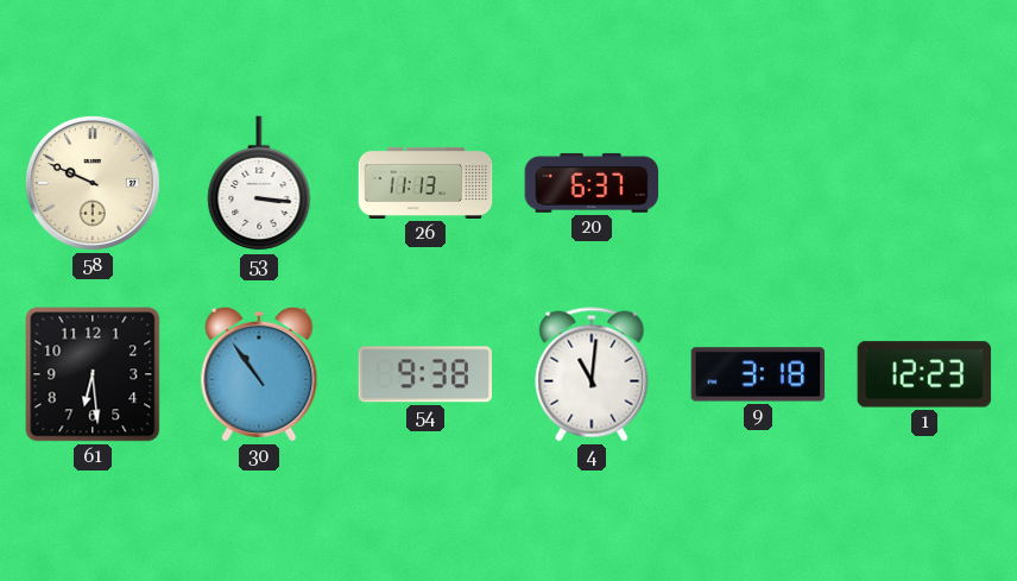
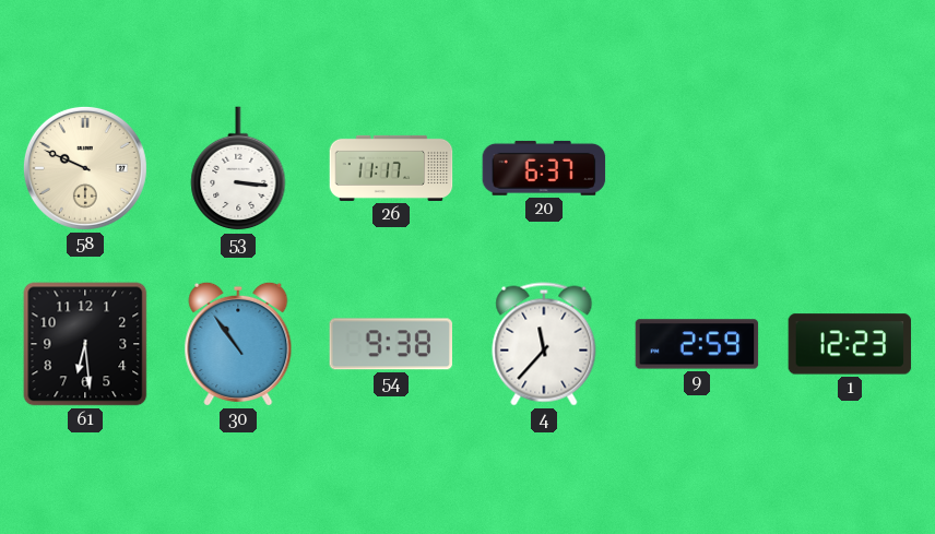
26: 11:13 -> 11:17 (391, 168)
4: 11:01 -> 11:37 (544, 344)
9: 3:18 -> 2:59 (697, 344)
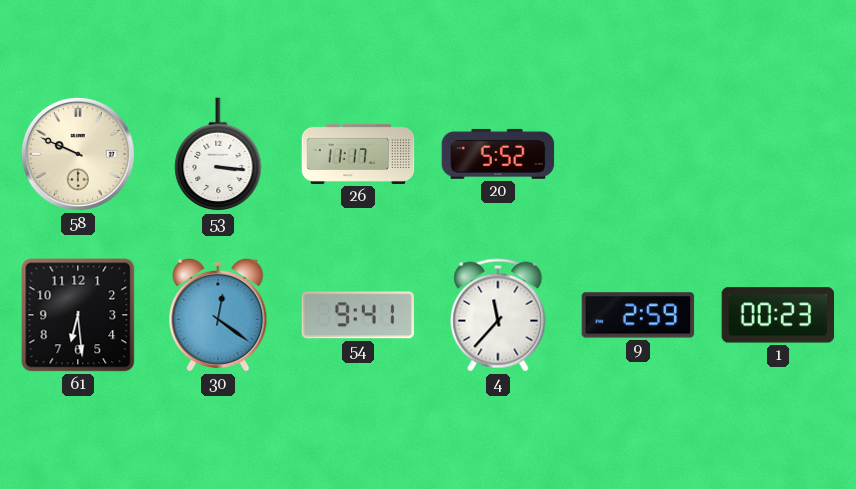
20: 6:37 -> 5:52 (498, 154)
30: 10:54 -> 12:21 (218, 315)
54: 9:38 -> 9:41 (357, 315)
1: 12:23 -> 00:23 (778, 315)
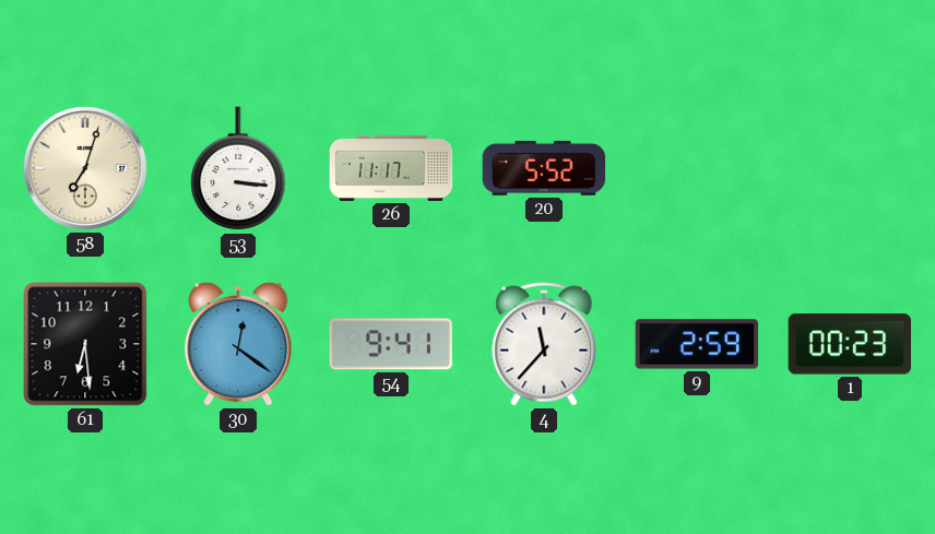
58: 9:49 -> 7:03 (85, 168)
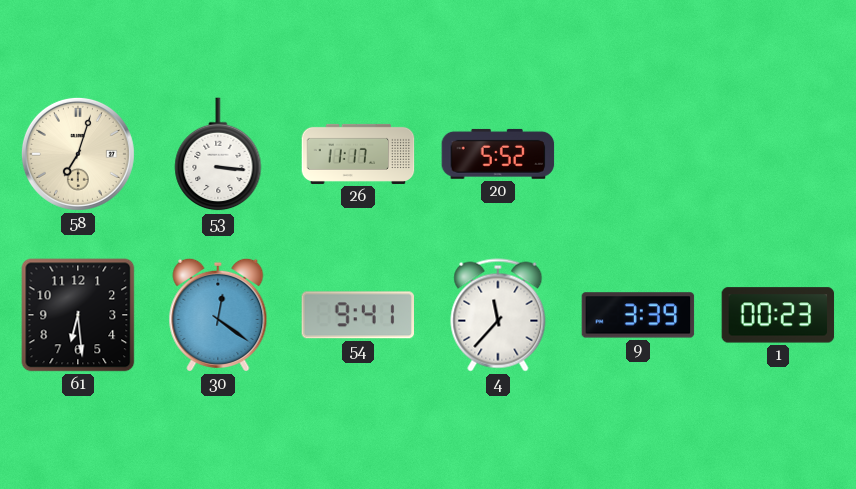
9: 2:59 -> 3:39 (638, 315)
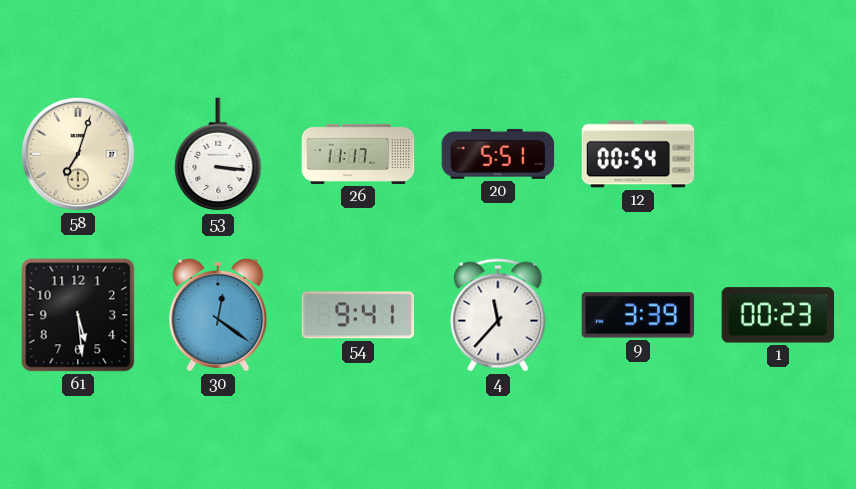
20: 5:52 -> 5:51 (498, 154)
12: none -> 00:54 (638, 154)
61: 6:29 -> 5:29 (78, 315)
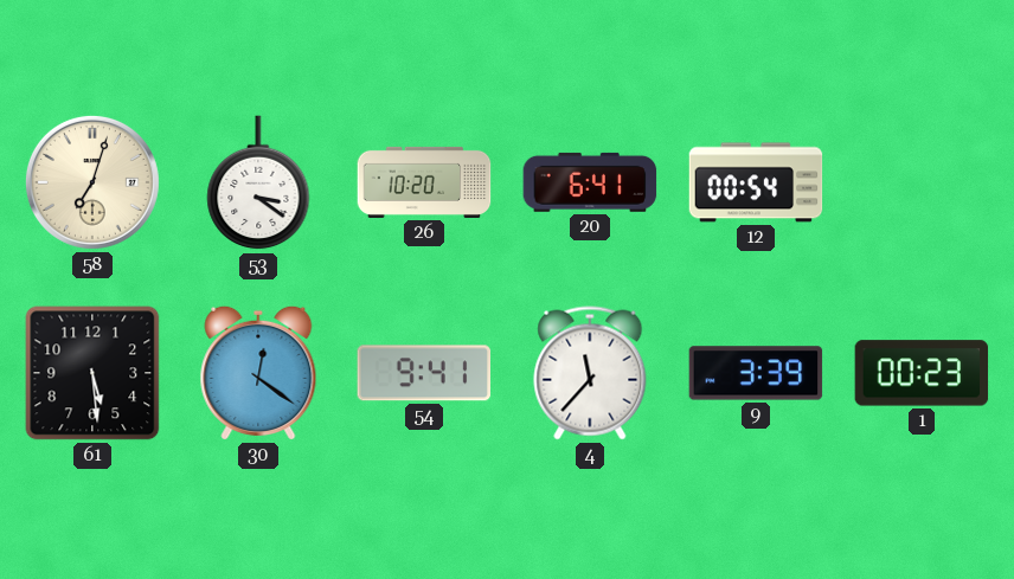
53: 3:16 -> 3:21 (258, 184)
26: 11:17 -> 10:20 (424, 182)
20: 5:51 -> 6:41 (590, 182)
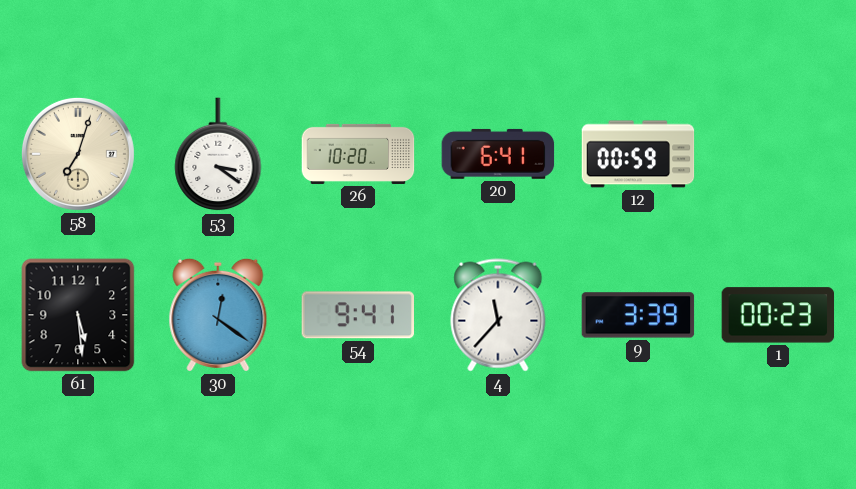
12: 00:54 -> 00:59 (638, 154)
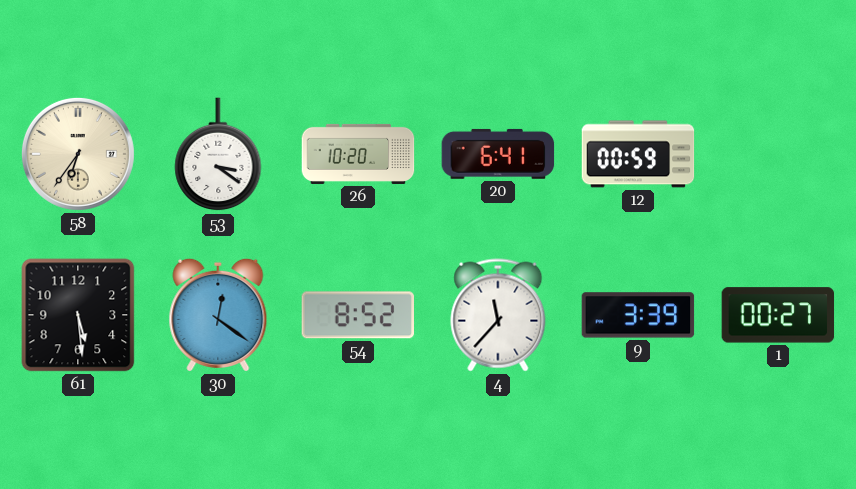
58: 7:03 -> 6:36 (78, 154)
54: 9:41 -> 8:52 (357, 315)
1: 00:23 -> 00:27 (778, 315)
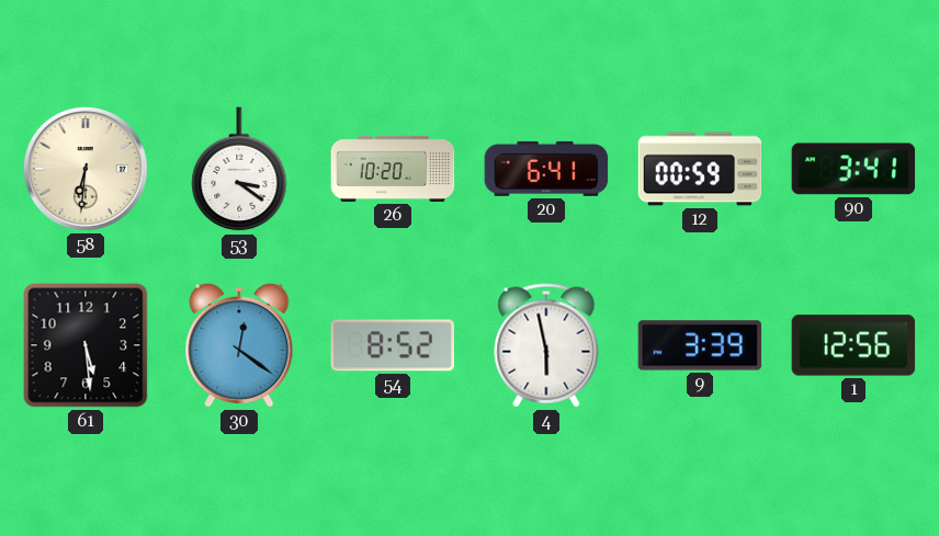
58: 6:36 -> 6:31 (86, 169)
90: none -> 3:41 (853, 169)
4: 11:37 -> 5:58 (546, 345)
1: 00:27 -> 12:56 (853, 345)
